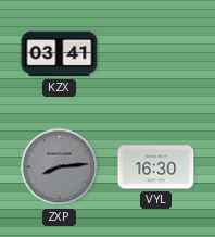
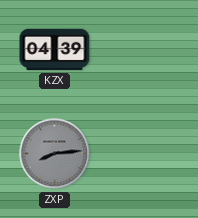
KZX: 03:41 -> 04:39 (55, 50)
VYL: 16:30 -> none (156, 167)
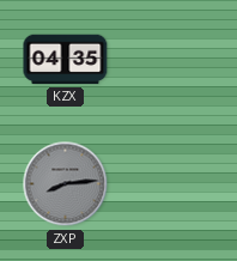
KZX: 04:39 -> 04:35 (66, 60)
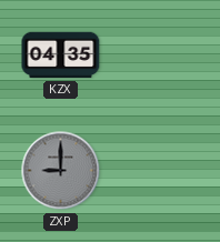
ZXP: 8:14 -> 9:00 (61, 171)
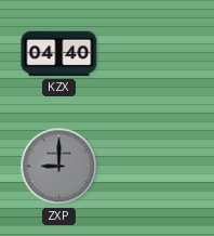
KZX: 04:35 -> 04:40 (59, 54)
